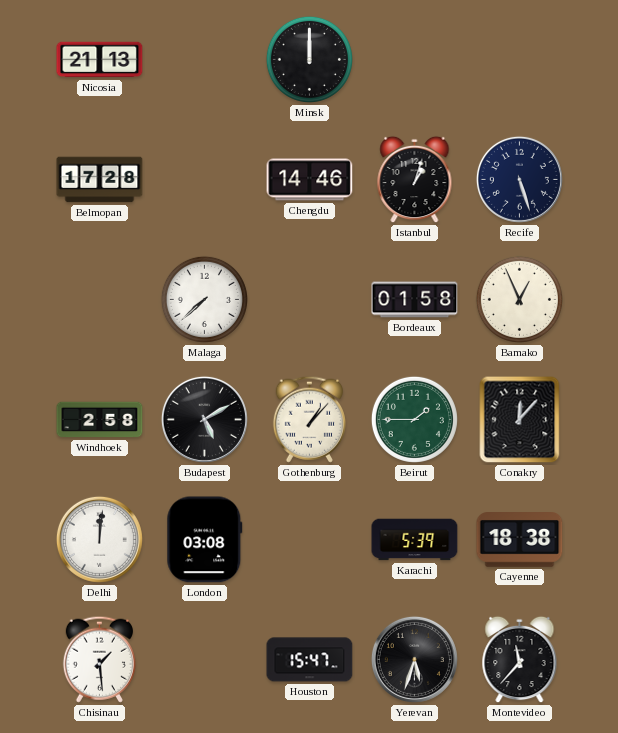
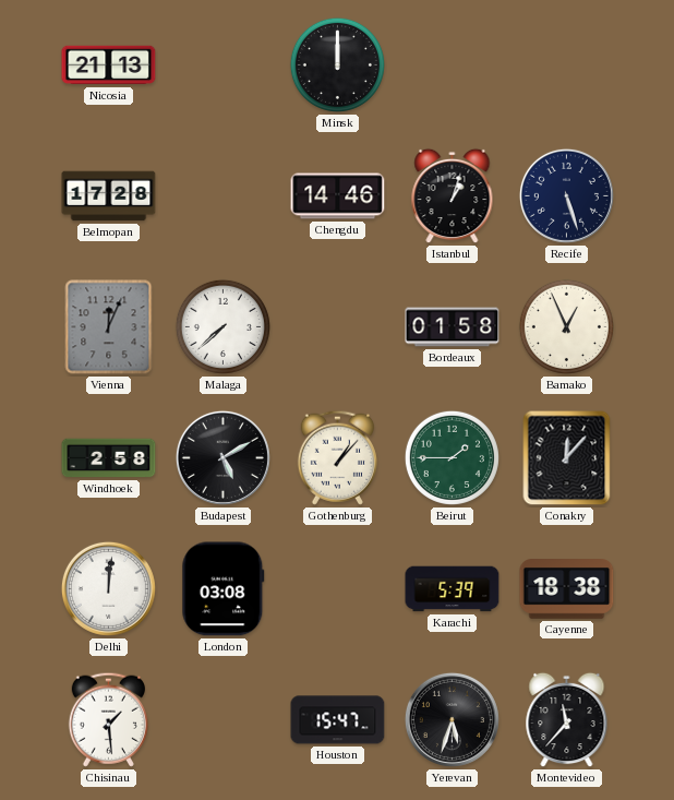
Vienna: none -> 12:04 (109, 327)
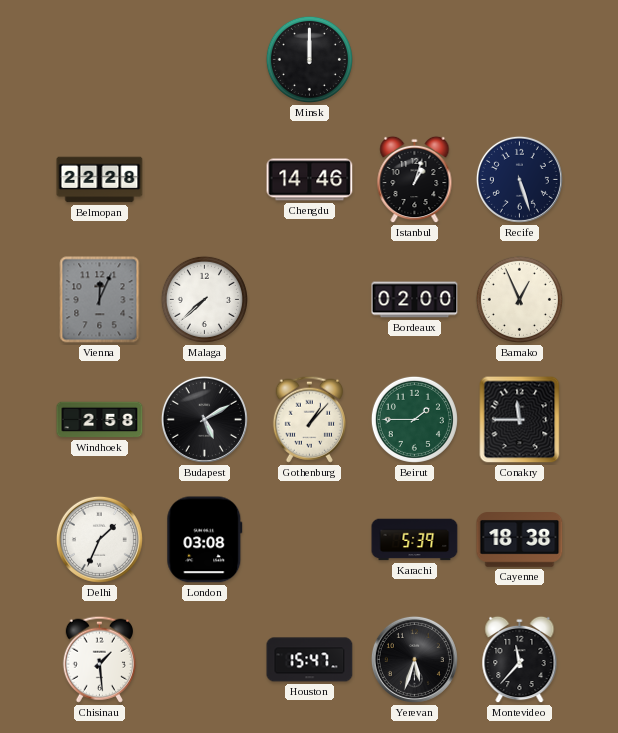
Nicosia: 21:13 -> none (109, 65)
Belmopan: 17:28 -> 22:28 (100, 180)
Bordeaux: 01:58 -> 02:00 (415, 300)
Conakry: 12:07 -> 11:45 (520, 420)
Delhi: 12:01 -> 1:34 (99, 539)
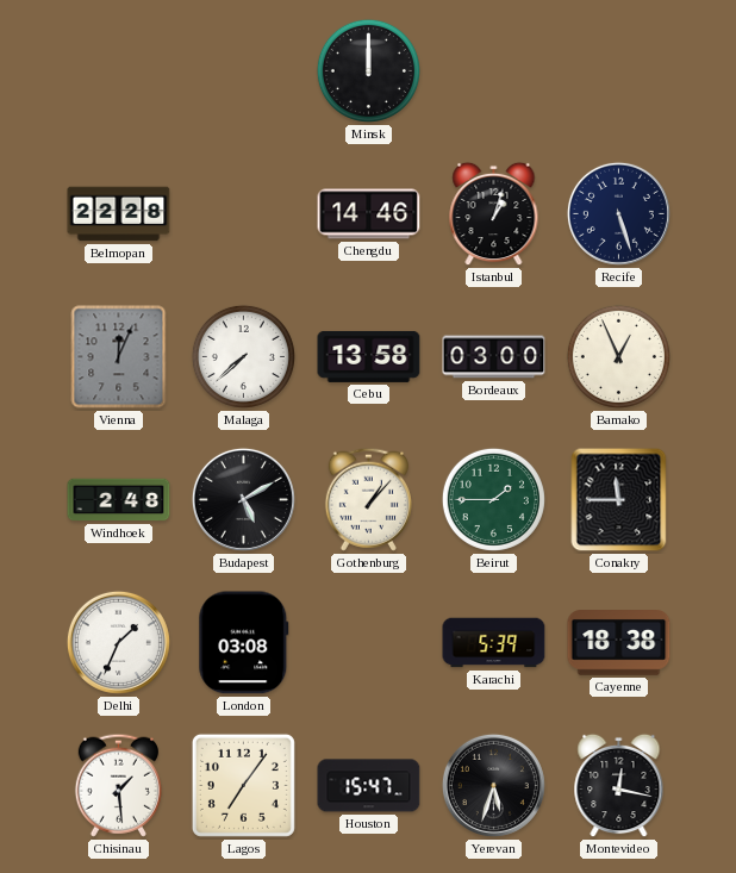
Cebu: none -> 13:58 (369, 356)
Bordeaux: 02:00 -> 03:00 (494, 357)
Windhoek: 2:58 -> 2:48 (119, 500)
Lagos: none -> 7:06 (243, 785)
Montevideo: 11:37 -> 12:17 (619, 786)
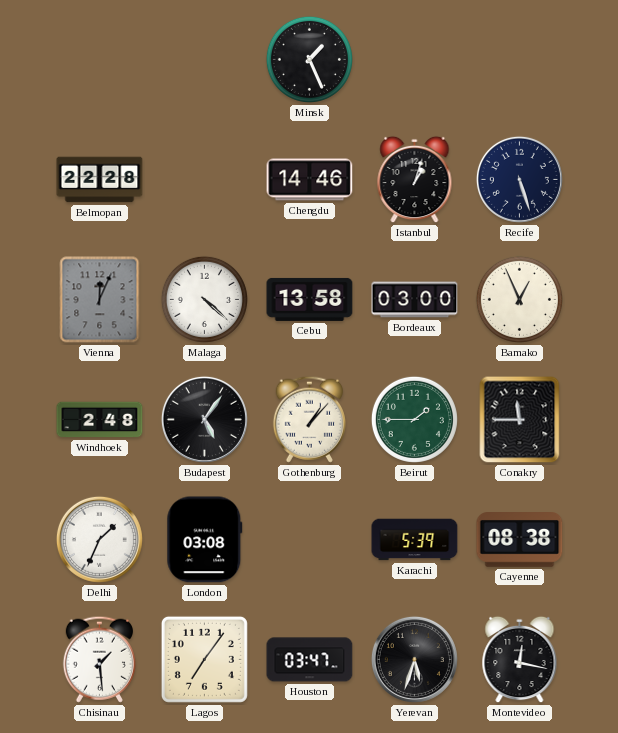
Minsk: 12:00 -> 1:26 (309, 59)
Malaga: 7:38 -> 4:22 (204, 299)
Budapest: 5:10 -> 5:06 (204, 419)
Cayenne: 18:38 -> 08:38 (520, 540)
Houston: 15:47 -> 03:47 (310, 660)
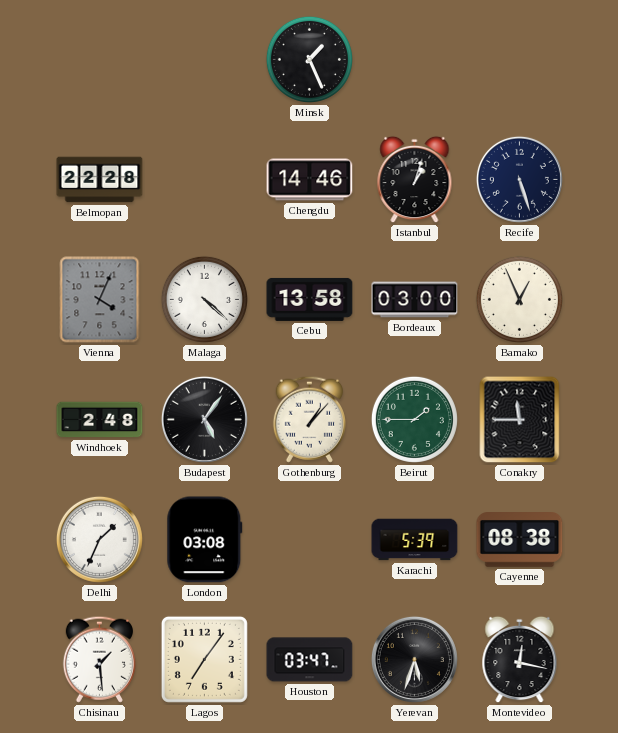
Vienna: 12:04 -> 4:04 (100, 300)
